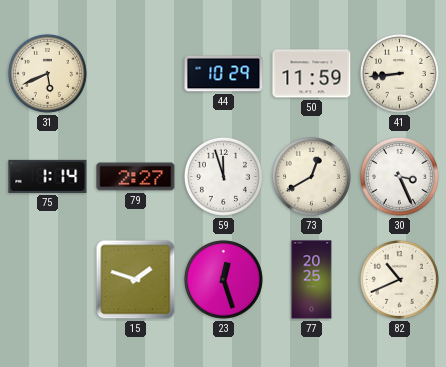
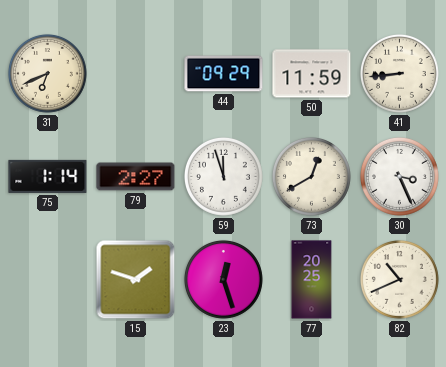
31: 5:41 -> 6:41 (47, 73)
44: 10:29 -> 09:29 (224, 74)
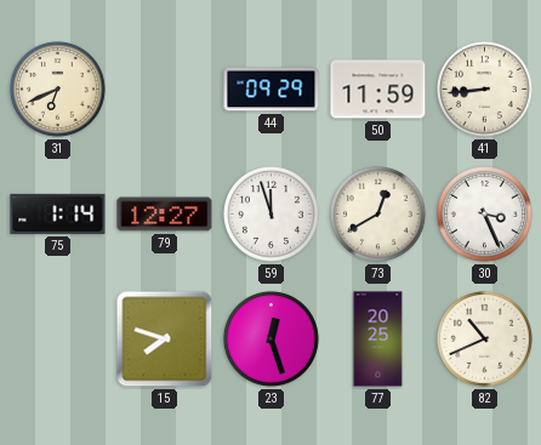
79: 2:27 -> 12:27 (165, 215)
15: 1:48 -> 7:48 (165, 340)
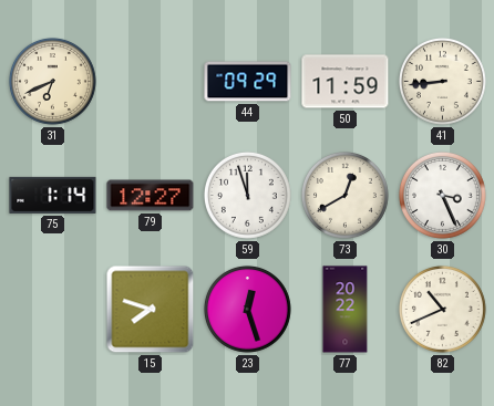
77: 20:25 -> 20:22 (346, 310)
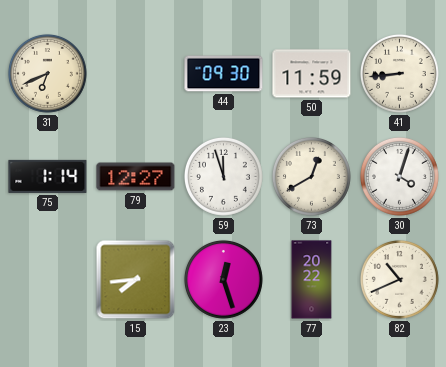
44: 09:29 -> 09:30 (224, 74)
30: 3:26 -> 4:03 (399, 176)
15: 7:48 -> 7:44 (136, 280)
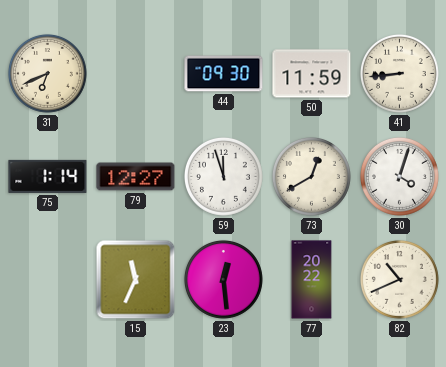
15: 7:44 -> 11:34 (136, 280)
23: 12:27 -> 12:29 (223, 279)
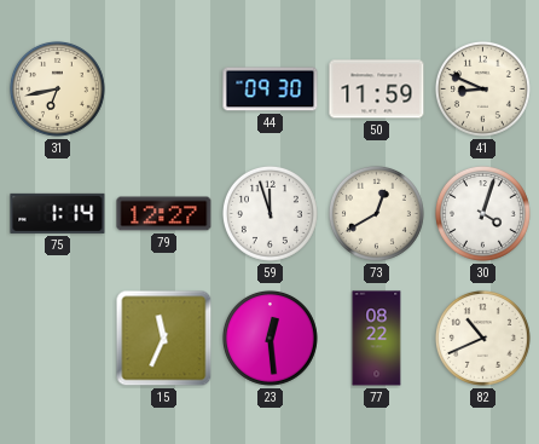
31: 6:41 -> 6:43 (57, 88)
41: 8:44 -> 8:49 (482, 88)
77: 20:22 -> 08:22 (377, 339)
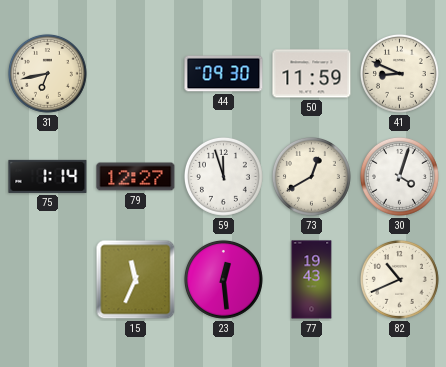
77: 08:22 -> 19:43 (312, 280)
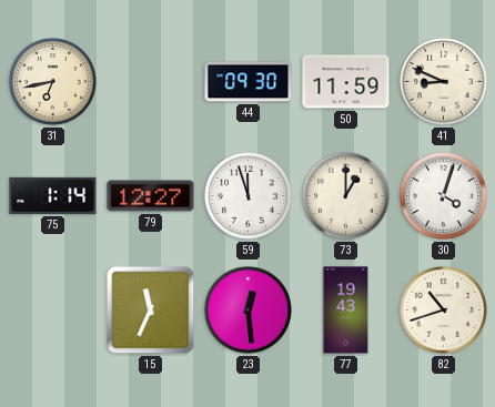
73: 12:40 -> 1:00 (345, 195)
82: 10:41 -> 10:42 (443, 309)
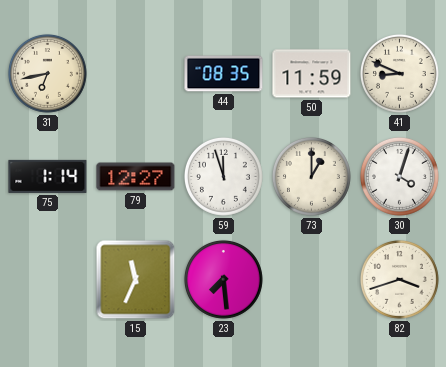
44: 09:30 -> 08:35 (224, 74)
23: 12:29 -> 7:29 (223, 279)
77: 19:43 -> none (346, 311)
82: 10:42 -> 3:42 (399, 279)
